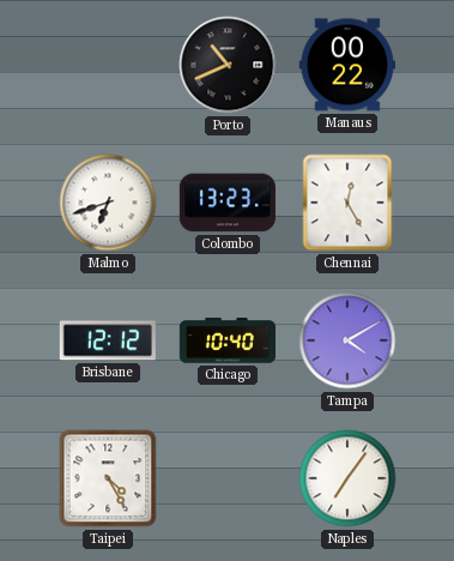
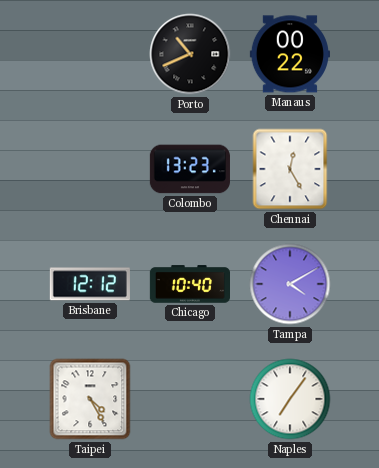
Malmo: 6:42 -> none (108, 203)
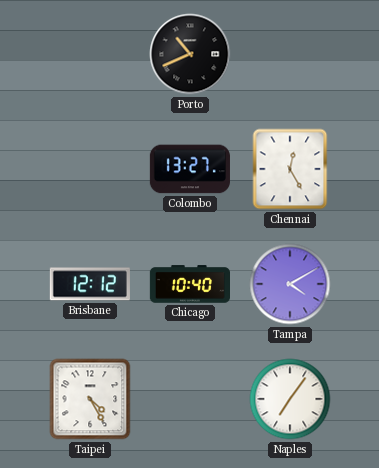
Manaus: 00:22 -> none (290, 54)
Colombo: 13:23 -> 13:27 (190, 169)
